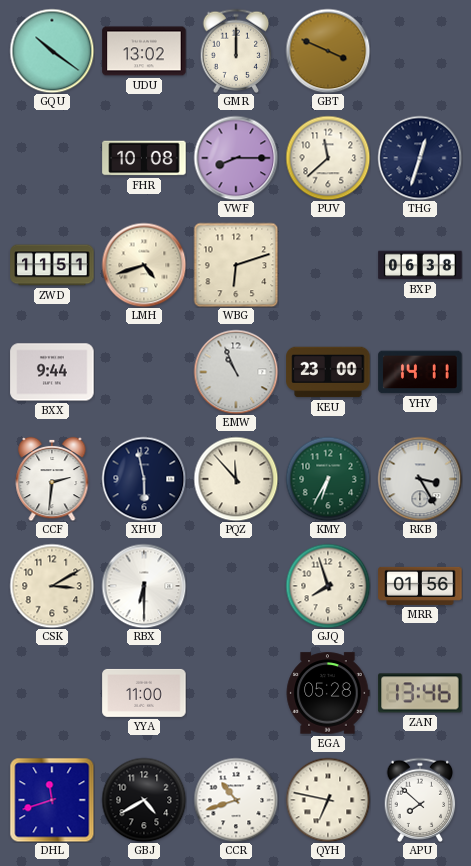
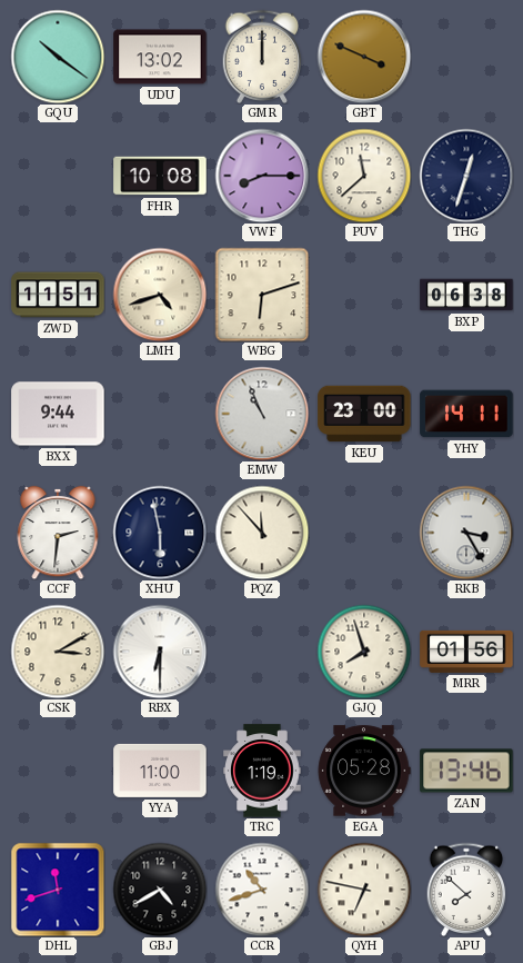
KMY: 6:35 -> none (328, 479)
TRC: none -> 1:19 (262, 771)
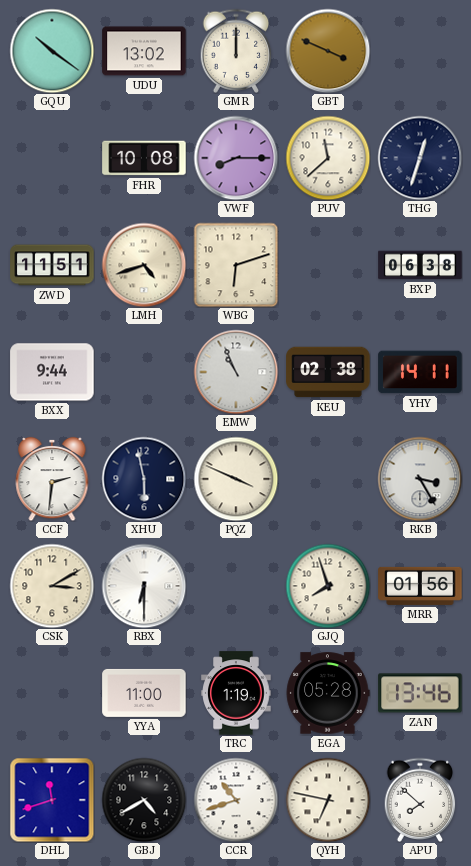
KEU: 23:00 -> 02:38 (328, 372)
PQZ: 11:53 -> 3:49 (236, 479)
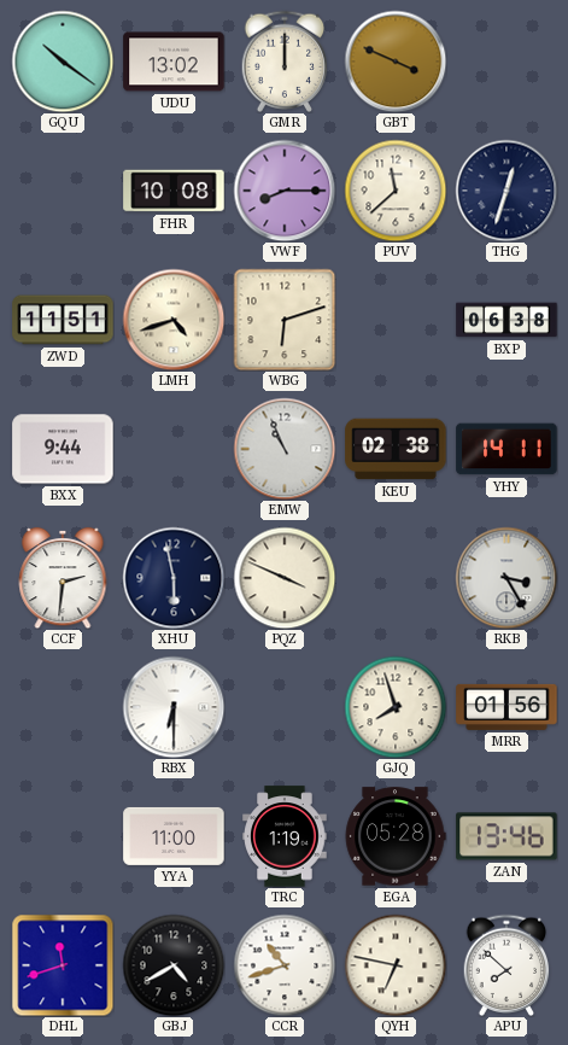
CSK: 3:10 -> none (52, 586)
